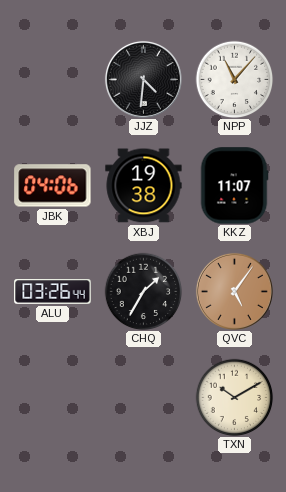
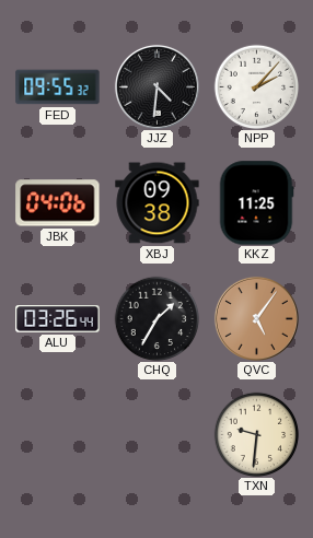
FED: none -> 09:55 (58, 87)
NPP: 11:07 -> 2:07 (256, 86)
XBJ: 19:38 -> 09:38 (158, 203)
KKZ: 11:07 -> 11:25 (256, 203)
TXN: 10:10 -> 9:31 (256, 434)
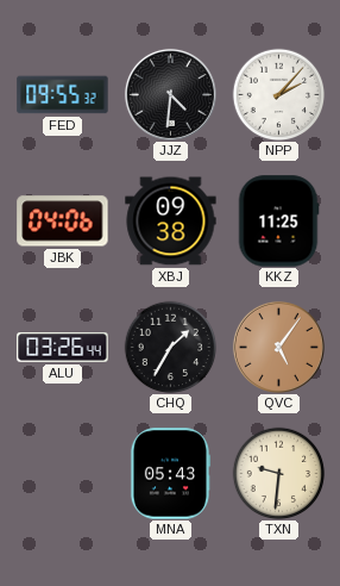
MNA: none -> 05:43 (170, 474)
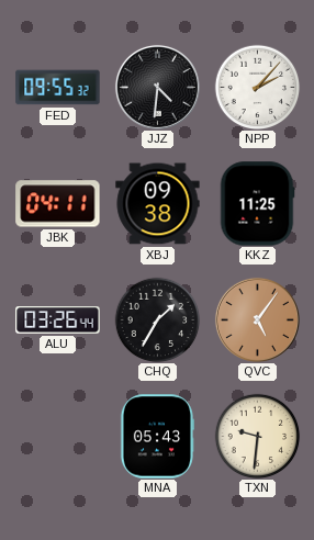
JBK: 04:06 -> 04:11 (58, 204)
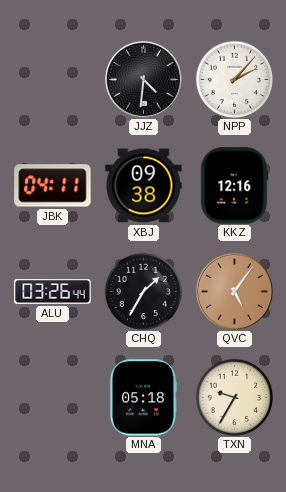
FED: 09:55 -> none (58, 88)
KKZ: 11:25 -> 12:16 (234, 186)
MNA: 05:43 -> 05:18 (143, 398)
TXN: 9:31 -> 9:35 (234, 397)
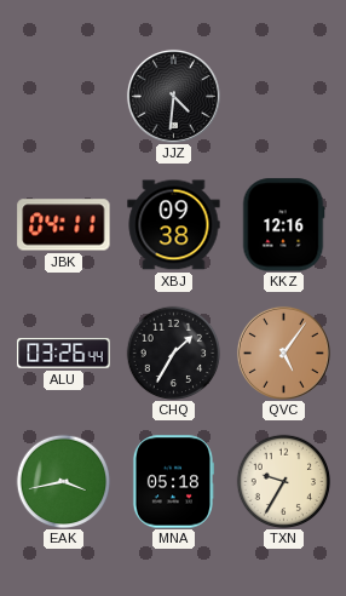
NPP: 2:07 -> none (234, 79)
EAK: none -> 3:43 (63, 481)
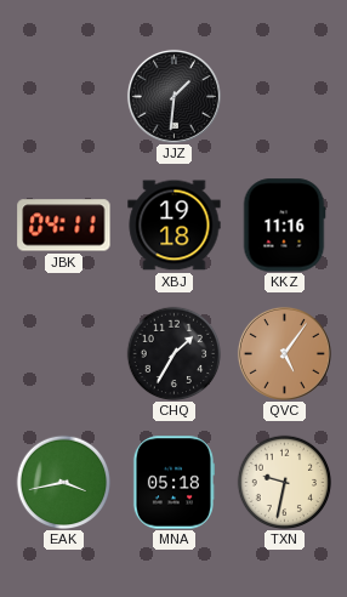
JJZ: 4:31 -> 1:31 (173, 96)
XBJ: 09:38 -> 19:18 (175, 226)
KKZ: 12:16 -> 11:16 (284, 226)
ALU: 03:26 -> none (64, 354)
TXN: 9:35 -> 9:32 (284, 482)
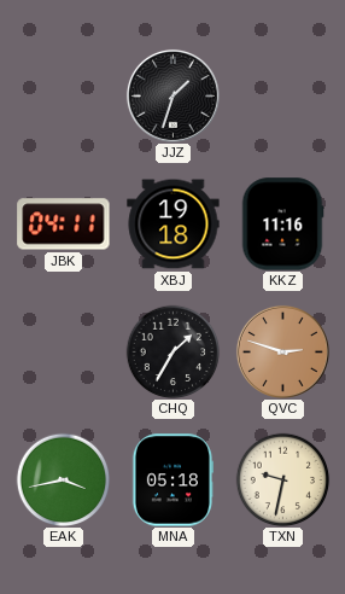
JJZ: 1:31 -> 1:33 (172, 95)
QVC: 5:06 -> 2:48 (282, 351)
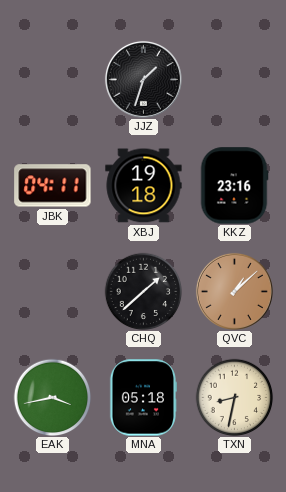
KKZ: 11:16 -> 23:16 (234, 186)
CHQ: 1:35 -> 1:38 (143, 291)
QVC: 2:48 -> 1:08 (234, 291)
TXN: 9:32 -> 8:32 (234, 397)
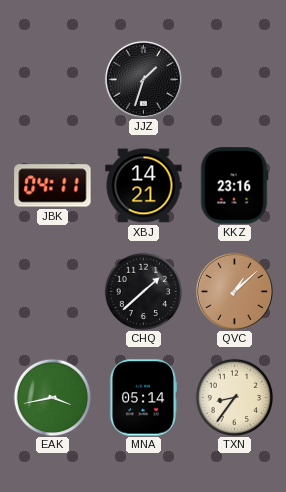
XBJ: 19:18 -> 14:21 (144, 186)
MNA: 05:18 -> 05:14 (143, 398)
TXN: 8:32 -> 8:36 (234, 397)
